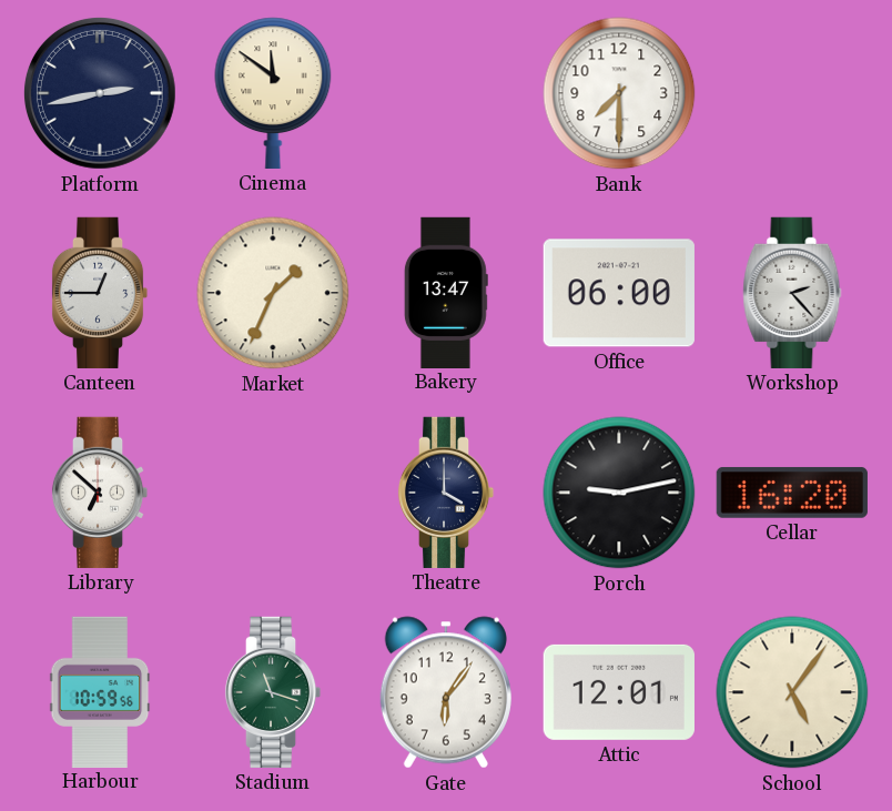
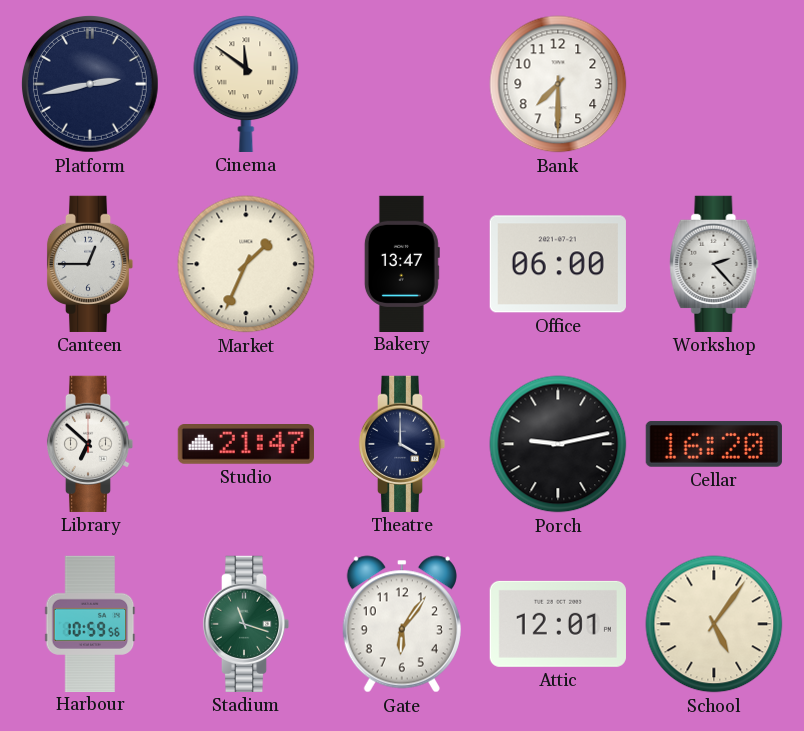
Studio: none -> 21:47 (246, 445)
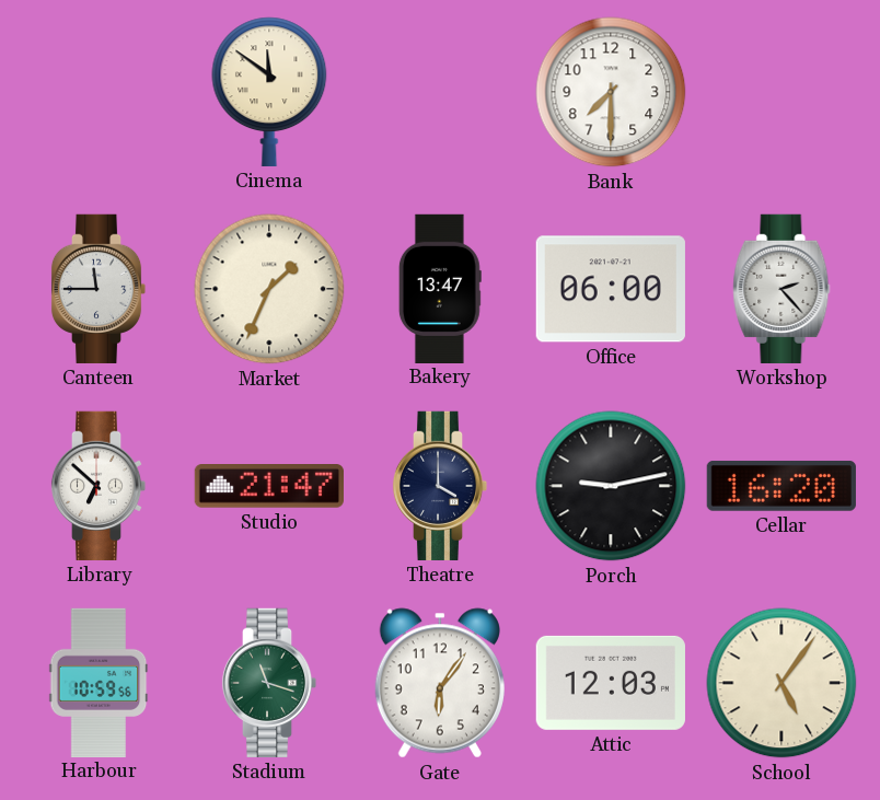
Platform: 2:43 -> none (90, 84)
Canteen: 12:45 -> 11:45 (99, 289)
Attic: 12:01 -> 12:03 (611, 683)
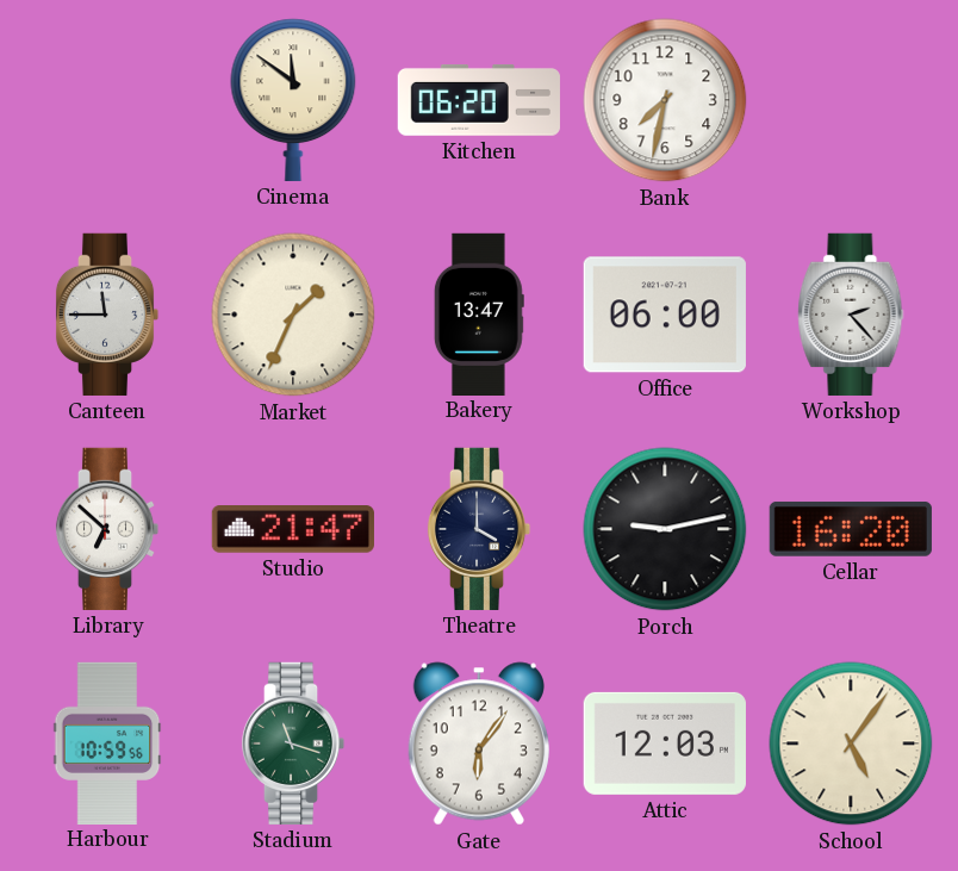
Kitchen: none -> 06:20 (479, 101)
Bank: 7:30 -> 7:32 (665, 100)
